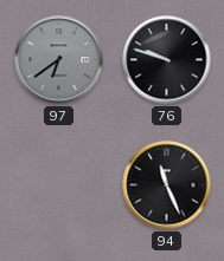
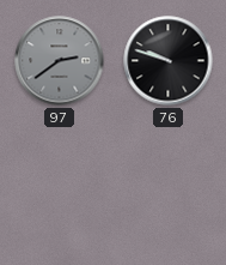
97: 6:39 -> 2:39 (60, 61)
94: 11:26 -> none (167, 185)
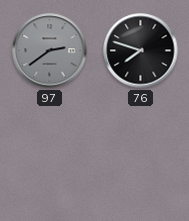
76: 9:48 -> 7:48 (141, 51)
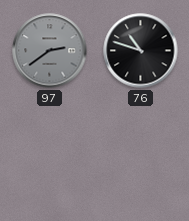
76: 7:48 -> 10:48 (141, 51)
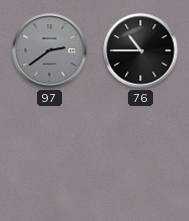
76: 10:48 -> 10:45 (141, 51)
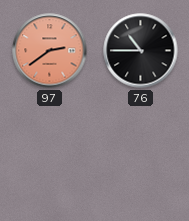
97 dial: grey -> salmon (50, 51)
